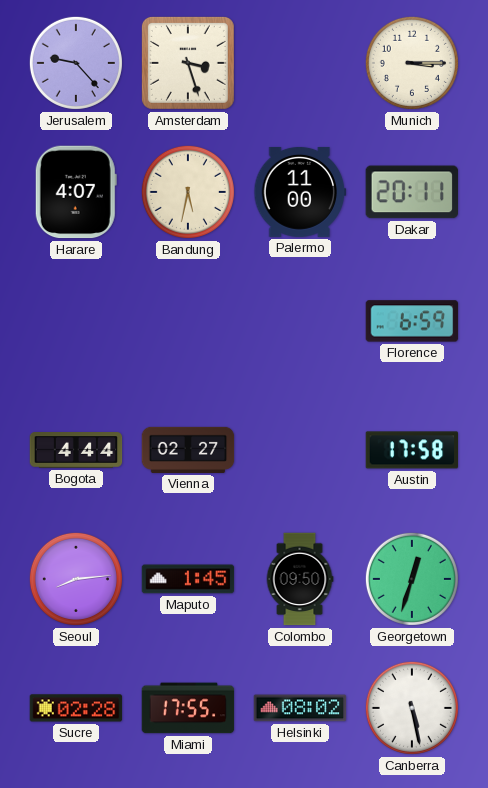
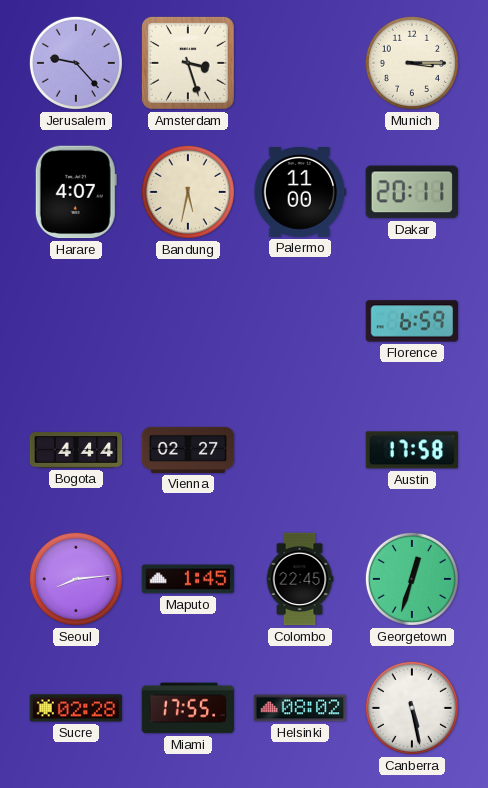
Colombo: 09:50 -> 22:45 (300, 579)
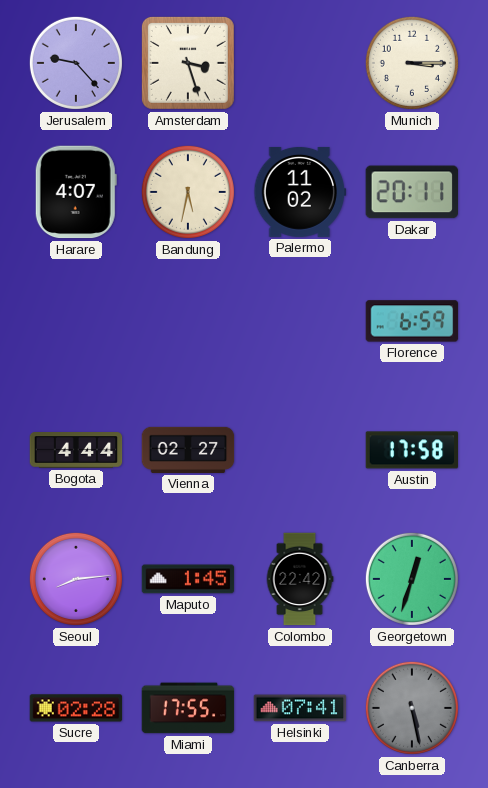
Palermo: 11:00 -> 11:02 (300, 192)
Colombo: 22:45 -> 22:42 (300, 579)
Helsinki: 08:02 -> 07:41 (300, 708)
Canberra dial: white -> grey (412, 708)
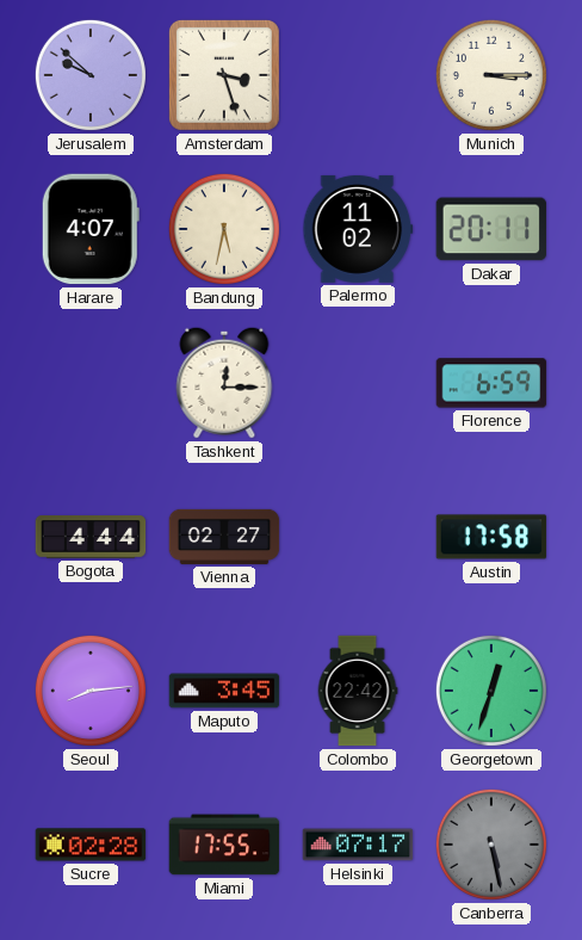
Jerusalem: 9:23 -> 9:52 (91, 75)
Tashkent: none -> 12:15 (224, 383)
Maputo: 1:45 -> 3:45 (224, 691)
Helsinki: 07:41 -> 07:17 (358, 845)
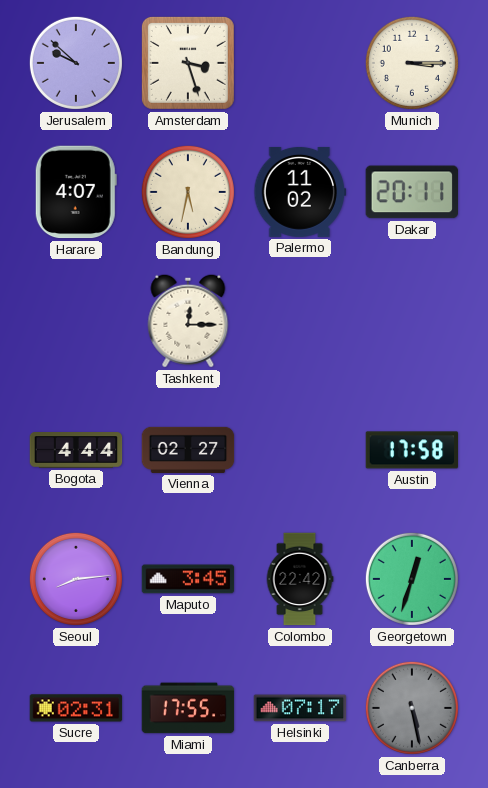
Florence: 6:59 -> none (491, 383)
Sucre: 02:28 -> 02:31 (76, 708)
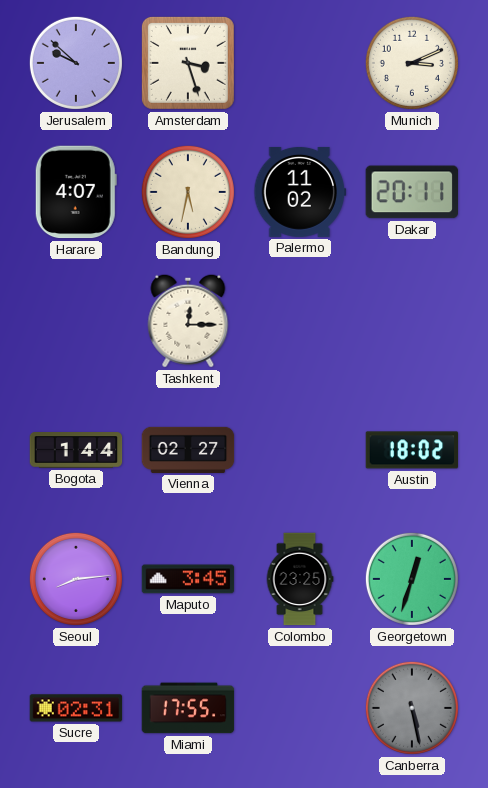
Munich: 3:15 -> 3:11 (412, 63)
Bogota: 4:44 -> 1:44 (76, 450)
Austin: 17:58 -> 18:02 (412, 450)
Colombo: 22:42 -> 23:25 (300, 579)
Helsinki: 07:17 -> none (300, 708)
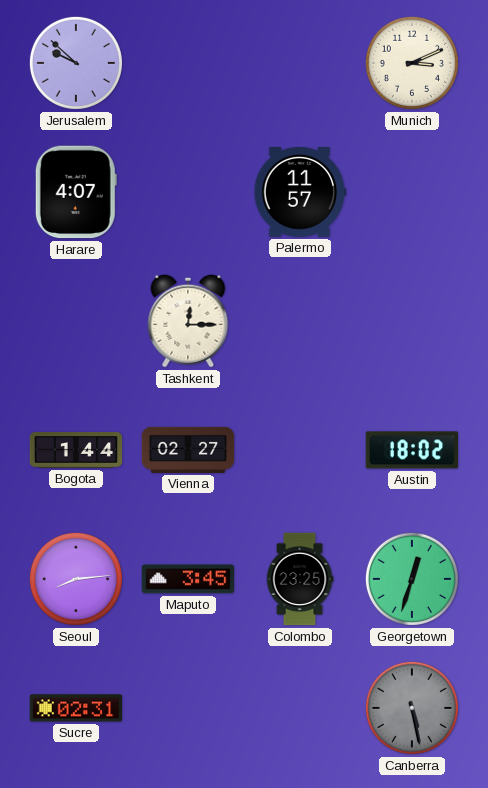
Amsterdam: 3:27 -> none (188, 63)
Bandung: 5:32 -> none (188, 192)
Palermo: 11:02 -> 11:57 (300, 192)
Dakar: 20:11 -> none (411, 192)
Miami: 17:55 -> none (188, 708)
